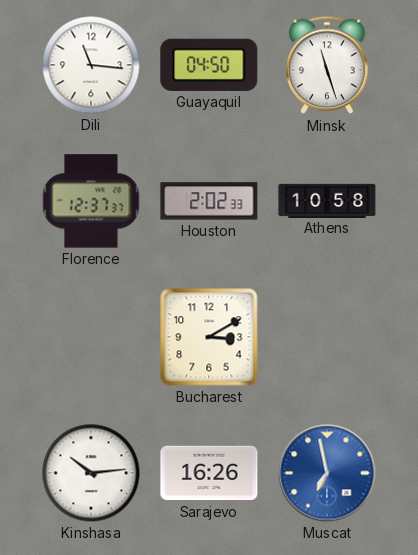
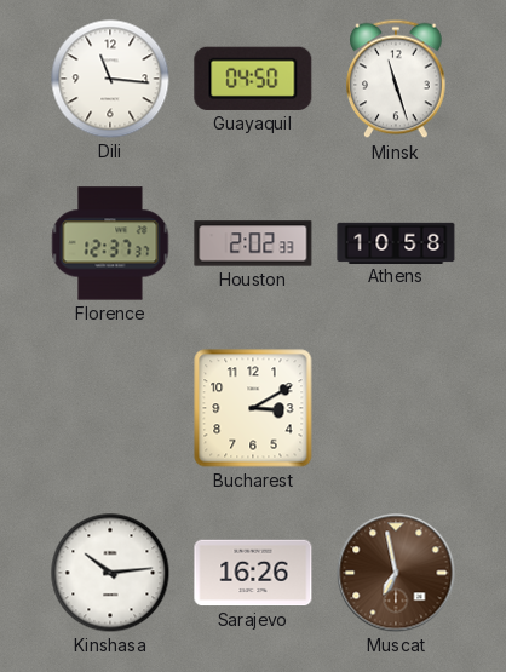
Muscat dial: blue -> brown (396, 573)
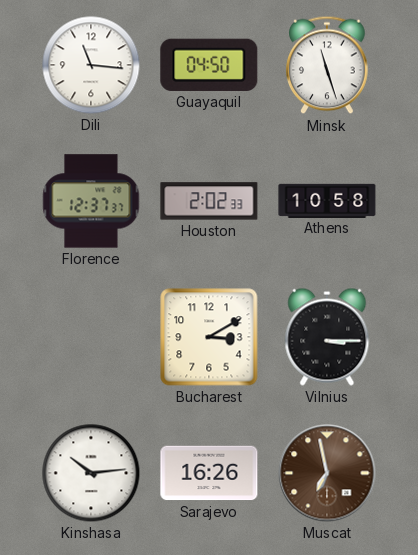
Vilnius: none -> 3:15 (327, 337)
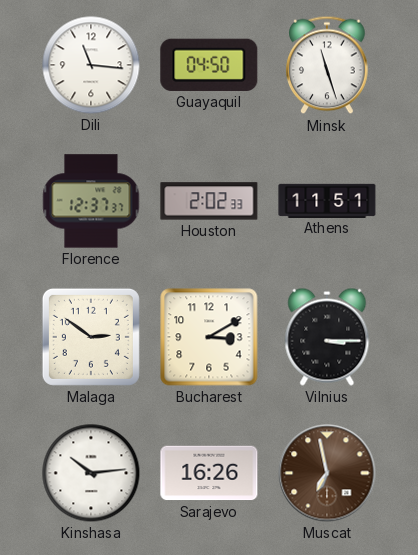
Athens: 10:58 -> 11:51 (327, 200)
Malaga: none -> 2:51 (91, 337)
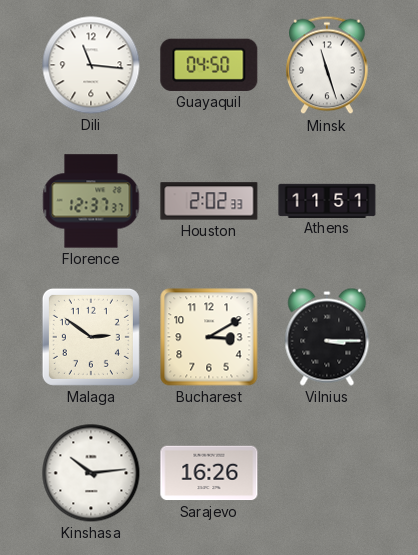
Muscat: 6:58 -> none (327, 473)
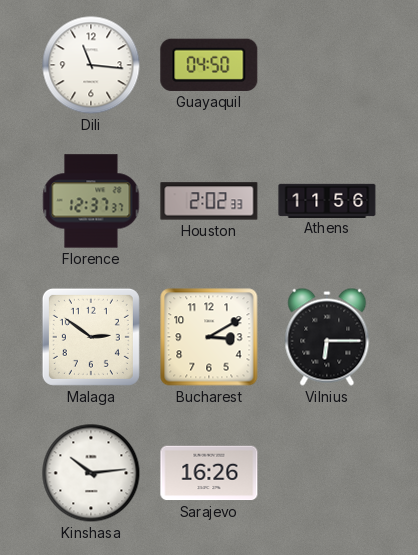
Minsk: 11:27 -> none (327, 65)
Athens: 11:51 -> 11:56 (327, 200)
Vilnius: 3:15 -> 6:15 (327, 337)
